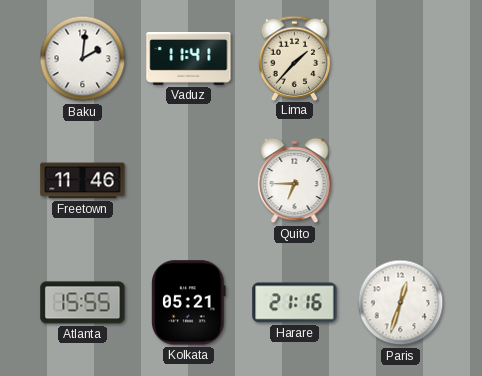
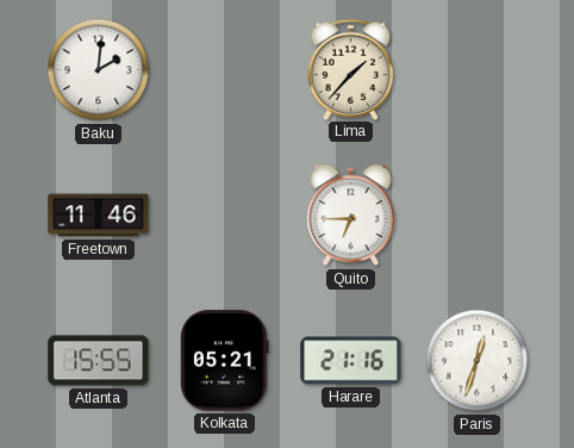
Vaduz: 11:41 -> none (189, 58)
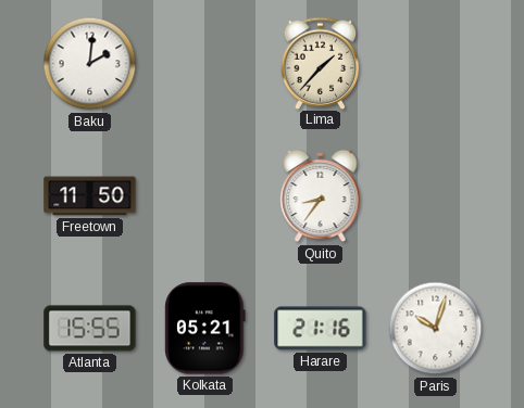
Freetown: 11:46 -> 11:50 (90, 196)
Quito: 6:45 -> 8:36 (321, 196)
Paris: 12:33 -> 10:03 (436, 329)
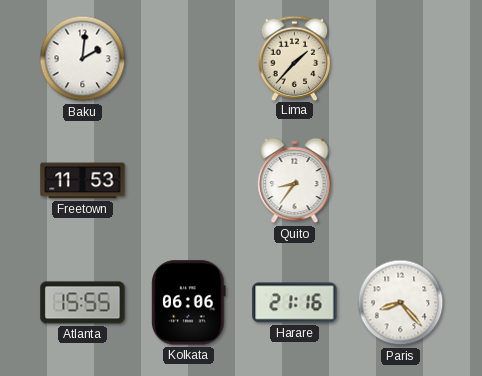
Freetown: 11:50 -> 11:53 (83, 181)
Kolkata: 05:21 -> 06:06 (189, 303)
Paris: 10:03 -> 8:23 (401, 303)
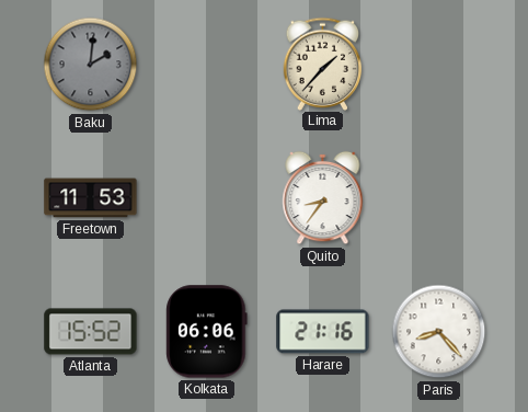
Baku dial: white -> grey (91, 65)
Atlanta: 15:55 -> 15:52 (91, 332)
